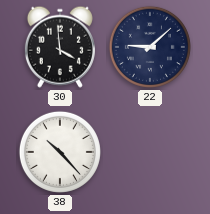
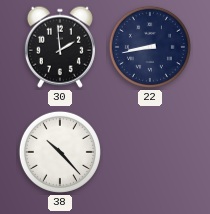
30: 3:59 -> 1:59 (60, 47)
22: 9:08 -> 8:43 (150, 47)
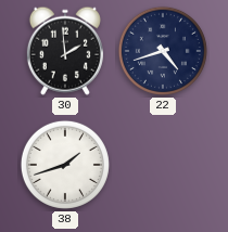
22: 8:43 -> 4:42 (163, 51)
38: 10:23 -> 1:42 (65, 165)
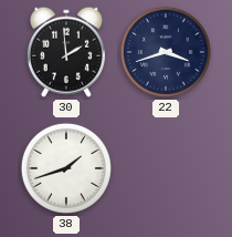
22: 4:42 -> 3:42 (166, 52)
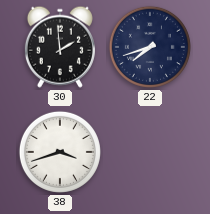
22: 3:42 -> 7:42 (150, 47)
38: 1:42 -> 3:42 (60, 152)
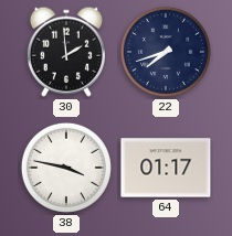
38: 3:42 -> 3:47 (66, 168)
64: none -> 01:17 (166, 168)
